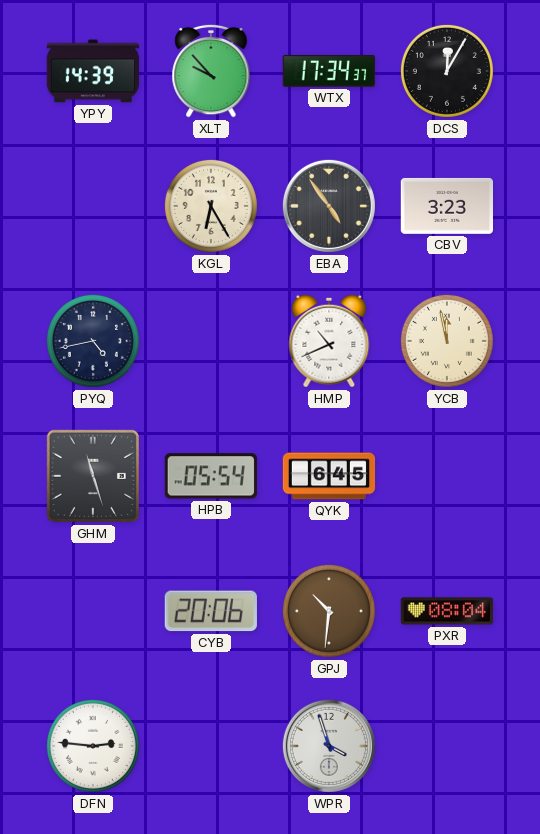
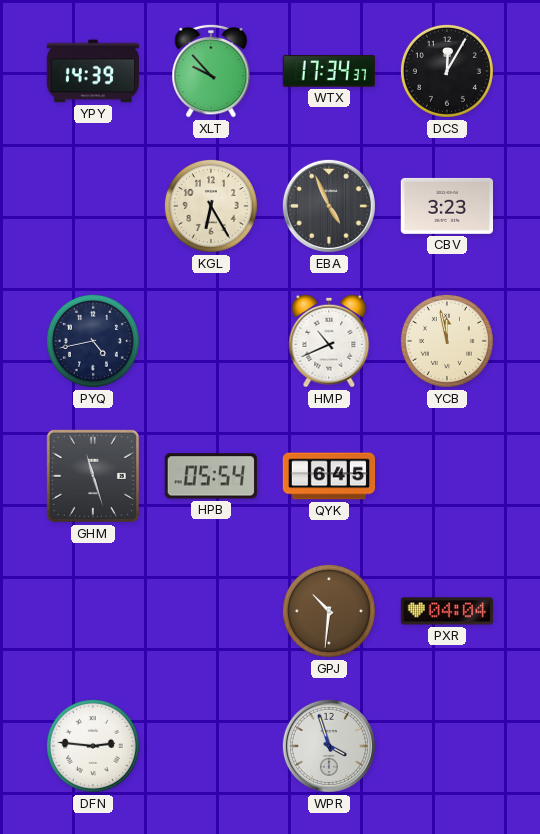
EBA: 4:54 -> 4:56 (329, 206)
CYB: 20:06 -> none (211, 611)
PXR: 08:04 -> 04:04 (446, 611)
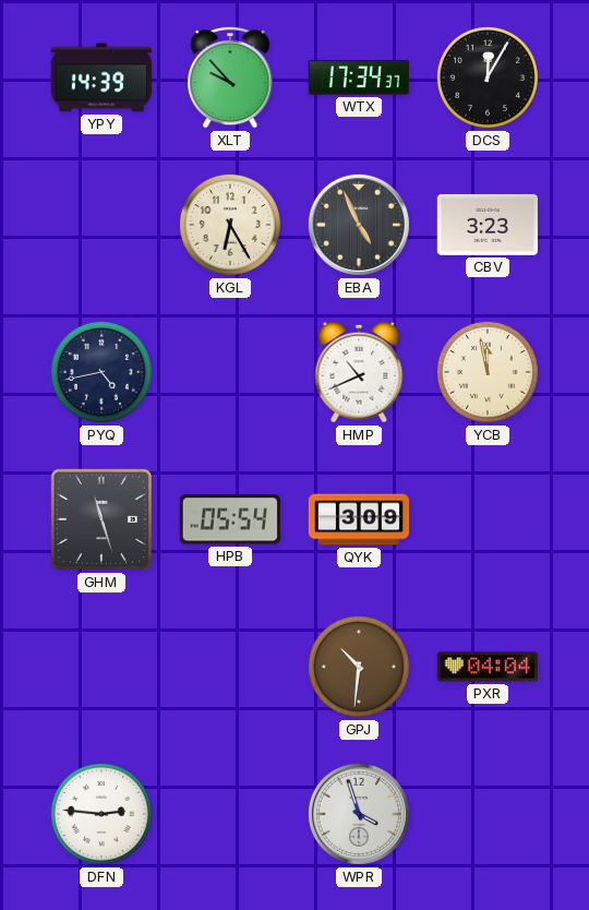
QYK: 6:45 -> 3:09 (359, 519)
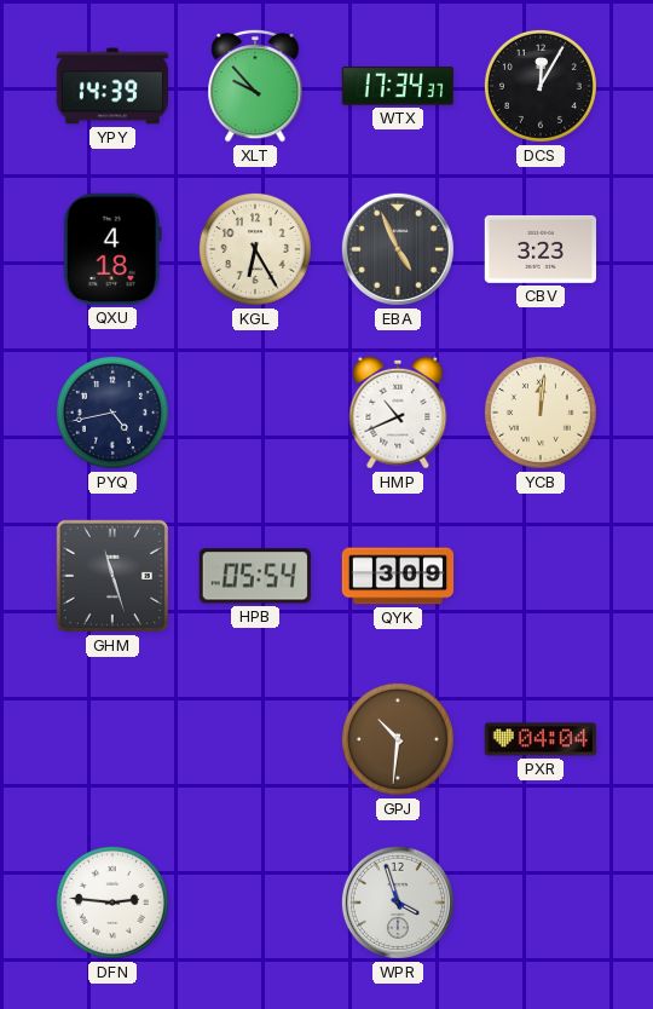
QXU: none -> 4:18 (112, 249)
YCB: 11:58 -> 12:01 (541, 413)
